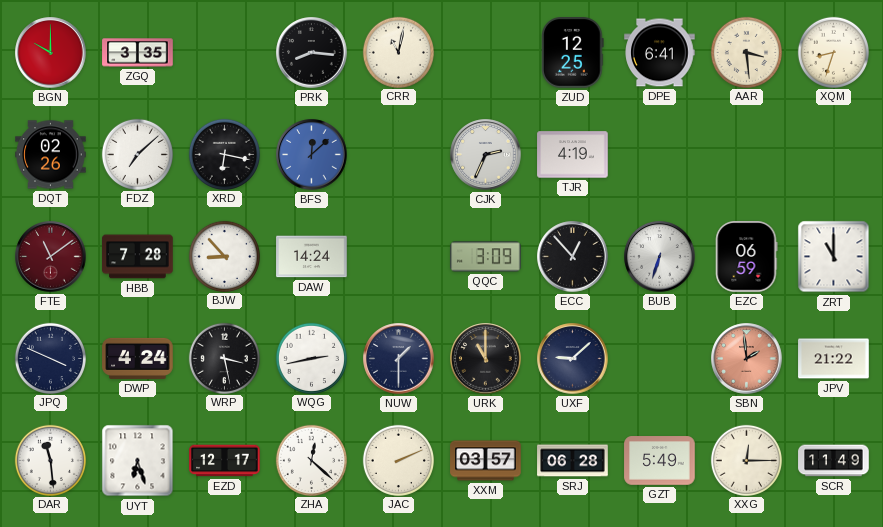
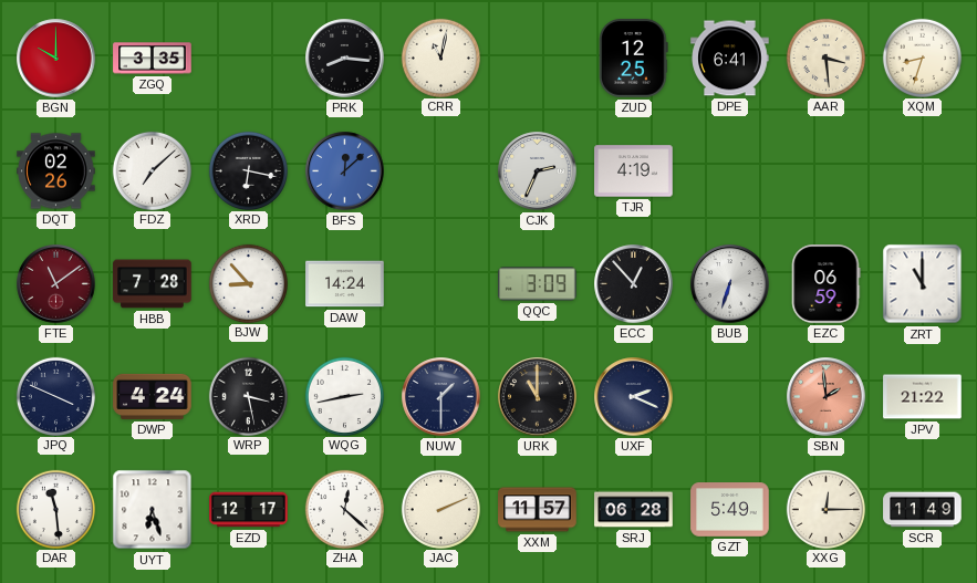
UXF: 9:08 -> 2:19 (634, 397)
XXM: 03:57 -> 11:57 (538, 510)
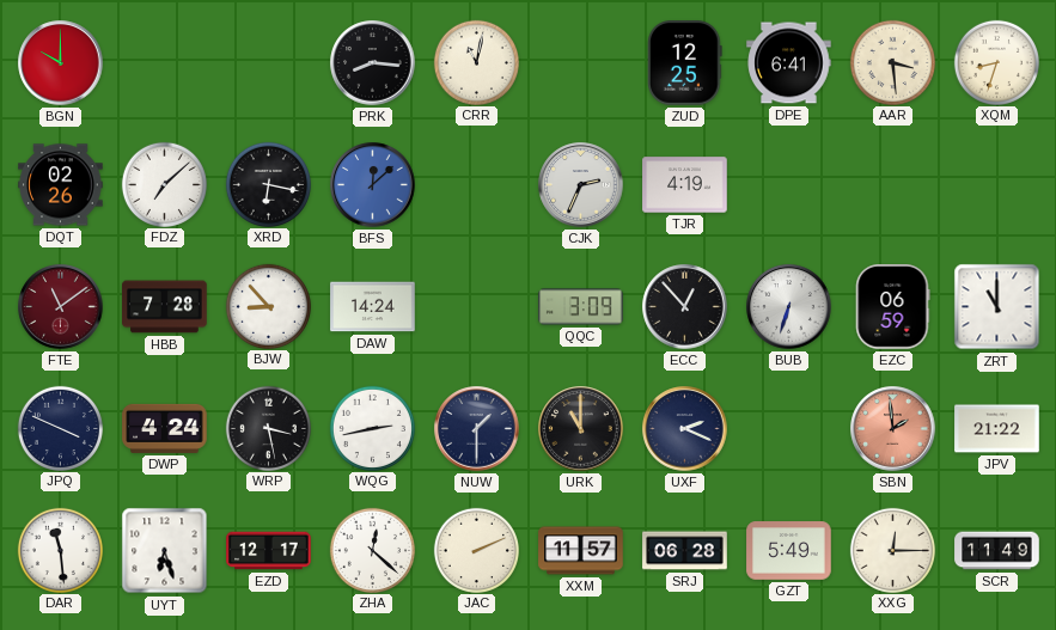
ZGQ: 3:35 -> none (153, 59)
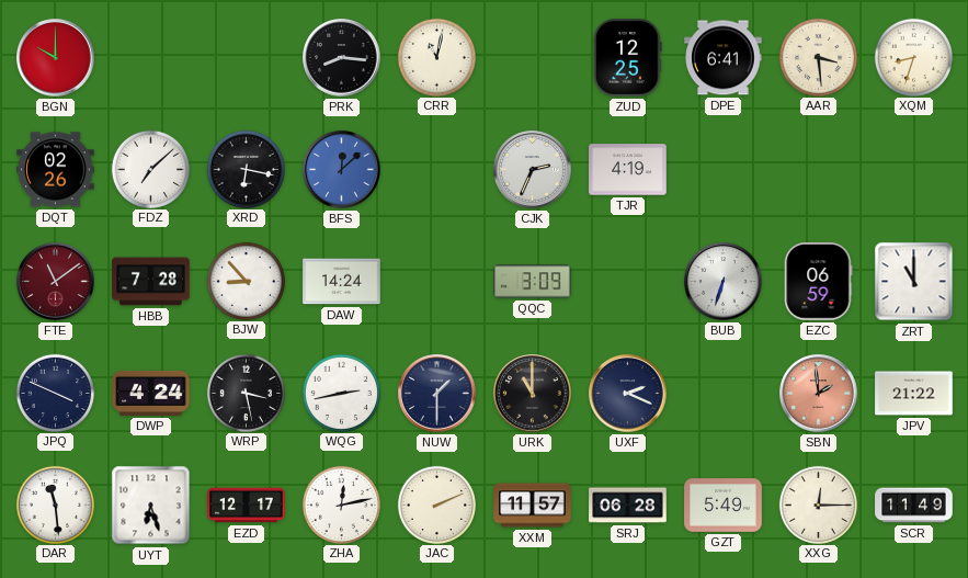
ECC: 12:53 -> none (685, 307)
ZHA: 12:22 -> 12:13 (341, 505)
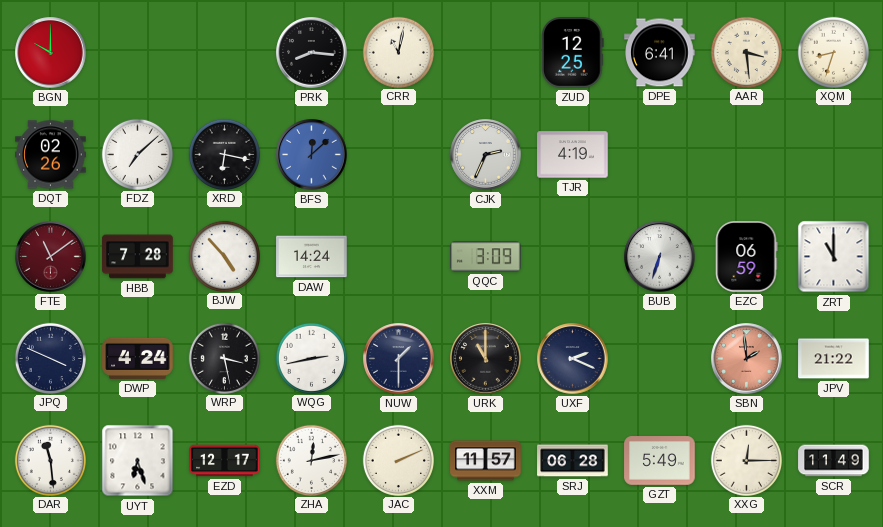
BJW: 8:53 -> 4:53 (224, 256)
